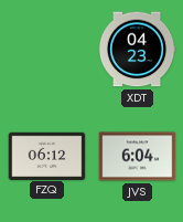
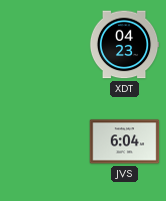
FZQ: 06:12 -> none (47, 156)
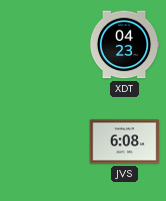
JVS: 6:04 -> 6:08 (125, 142)
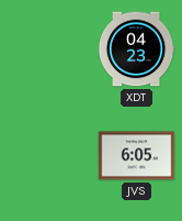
JVS: 6:08 -> 6:05 (137, 156)
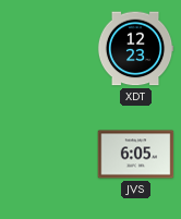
XDT: 04:23 -> 12:23 (135, 49)
